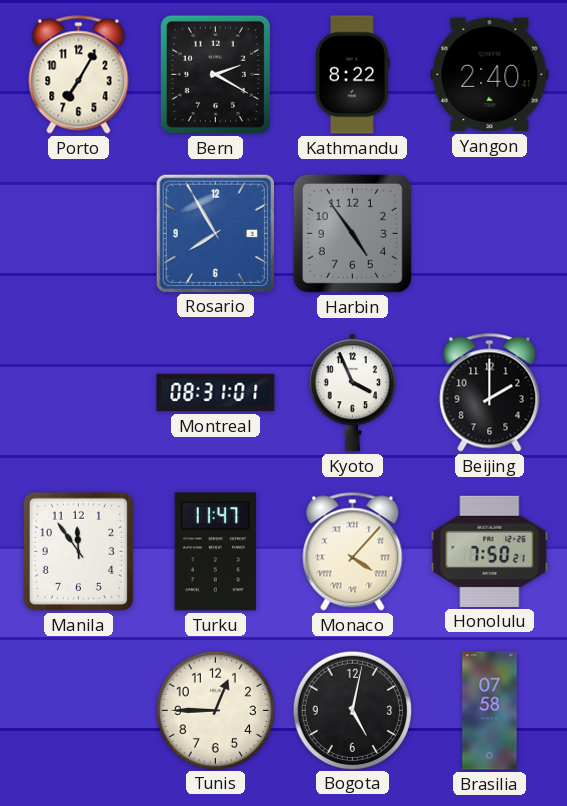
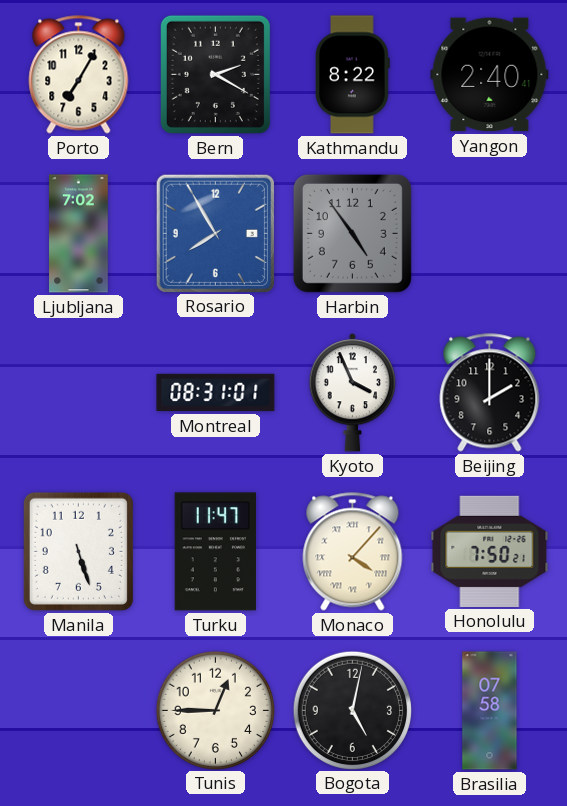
Ljubljana: none -> 7:02 (79, 234)
Manila: 11:54 -> 5:27 (78, 551)
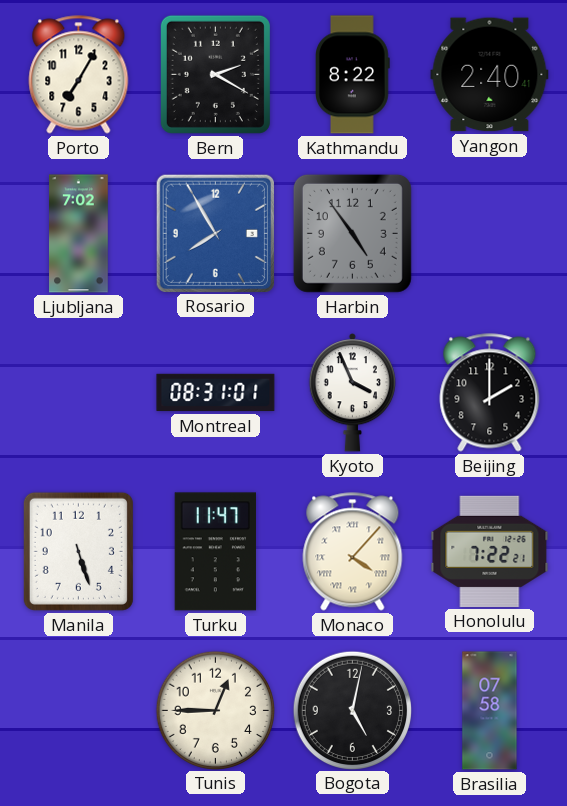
Honolulu: 7:50 -> 7:22 (490, 551)
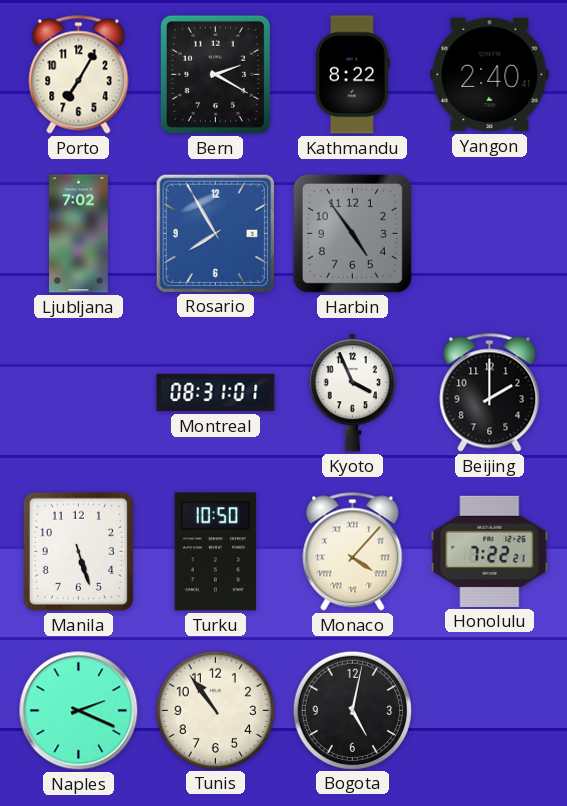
Turku: 11:47 -> 10:50 (215, 552)
Naples: none -> 2:19 (79, 711)
Tunis: 12:45 -> 10:54 (215, 710)
Brasilia: 07:58 -> none (490, 711)
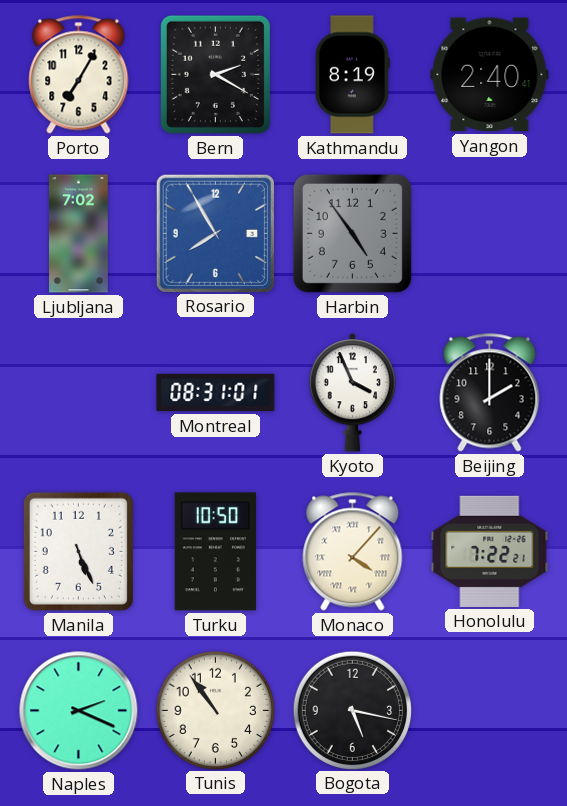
Kathmandu: 8:22 -> 8:19 (353, 75)
Manila: 5:27 -> 5:26 (78, 551)
Bogota: 5:02 -> 5:17 (352, 710)
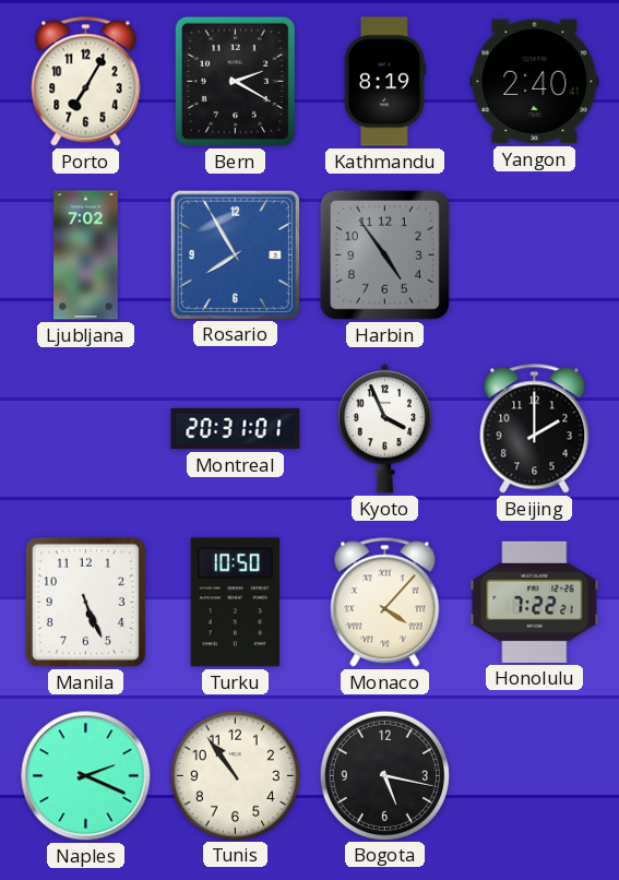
Montreal: 08:31 -> 20:31 (236, 429)
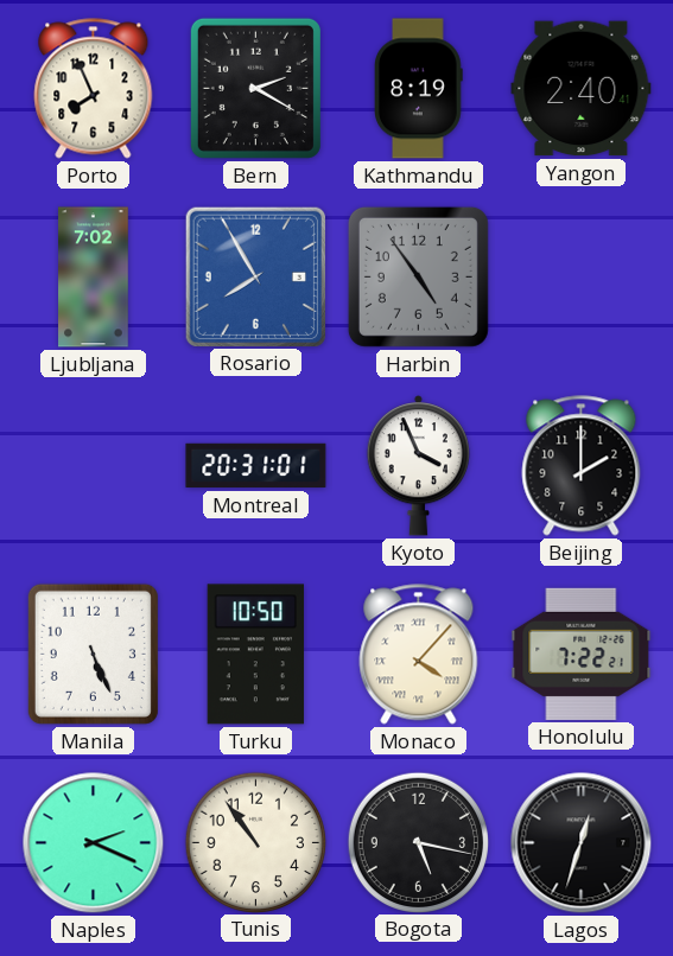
Porto: 7:05 -> 7:56 (94, 89)
Lagos: none -> 12:33 (582, 843)
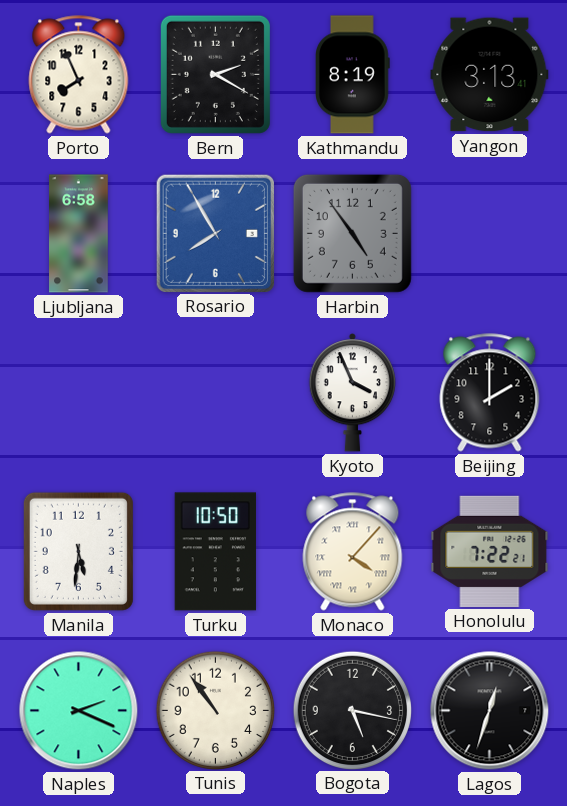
Yangon: 2:40 -> 3:13 (490, 75)
Ljubljana: 7:02 -> 6:58 (79, 234)
Montreal: 20:31 -> none (256, 466)
Manila: 5:26 -> 5:31 (78, 551)
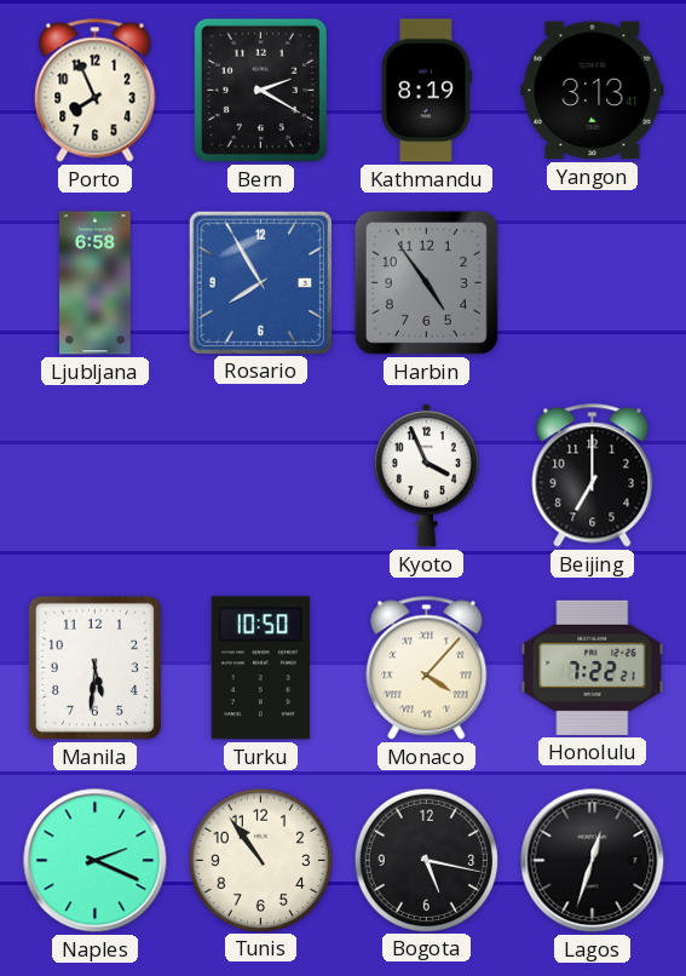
Beijing: 2:00 -> 7:00 (593, 476)
